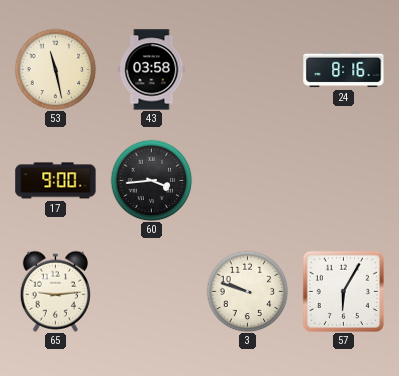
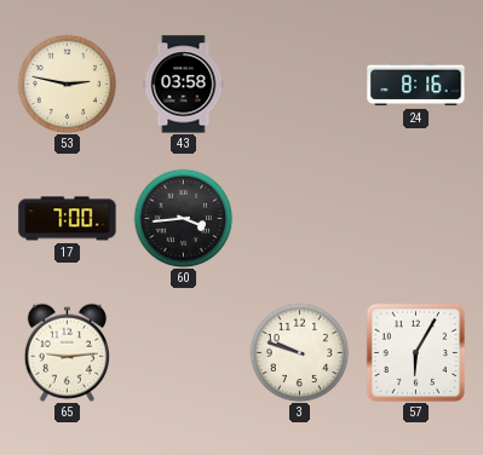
53: 11:28 -> 2:47 (67, 83)
17: 9:00 -> 7:00 (68, 219)
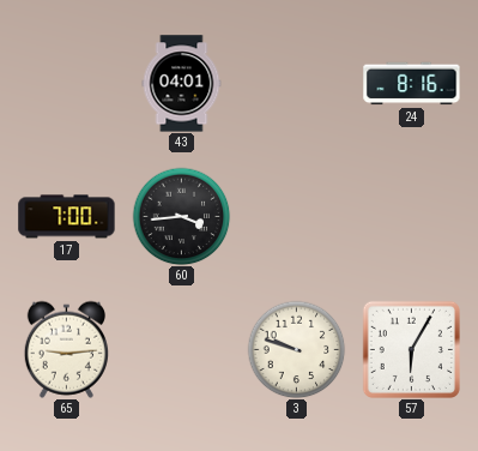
53: 2:47 -> none (67, 83)
43: 03:58 -> 04:01 (182, 84)
